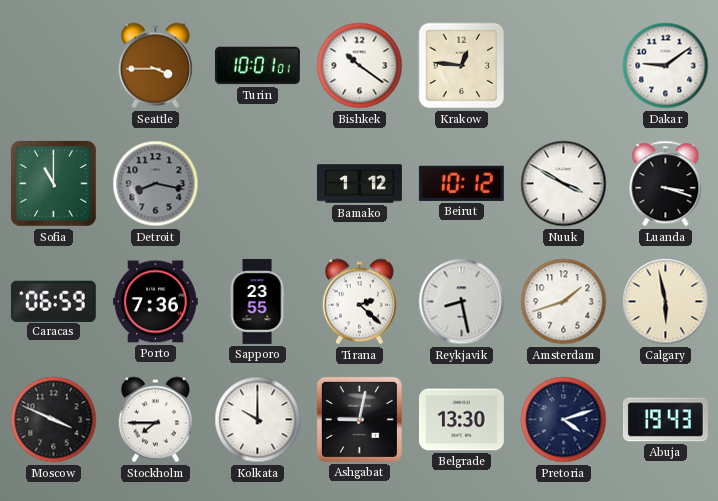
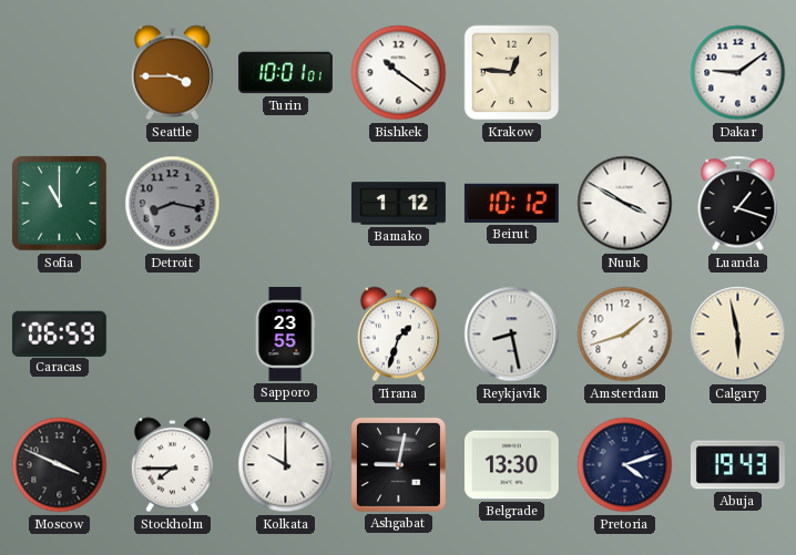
Luanda: 3:18 -> 1:18 (738, 204)
Porto: 7:36 -> none (155, 302)
Tirana: 2:22 -> 1:33 (398, 335)
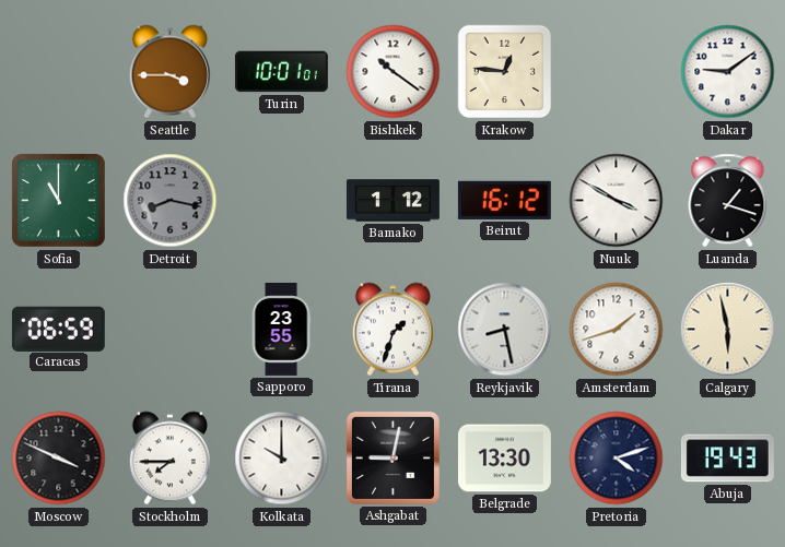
Beirut: 10:12 -> 16:12 (504, 200)
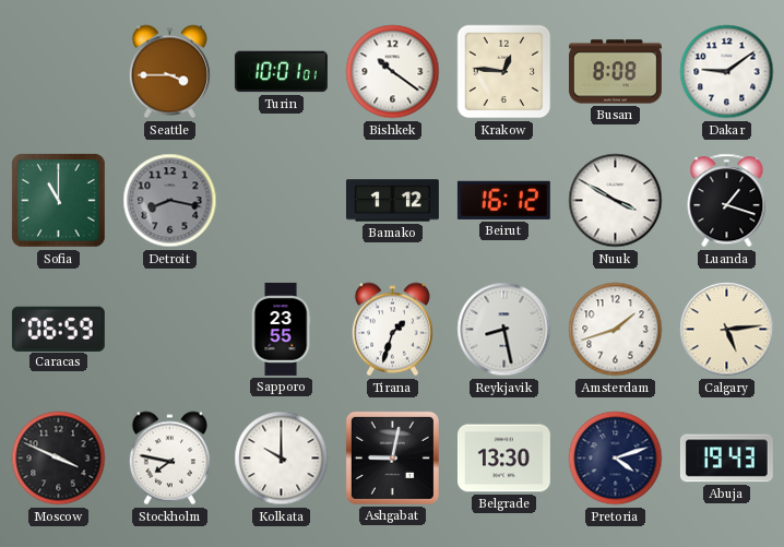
Busan: none -> 8:08 (615, 72)
Calgary: 5:58 -> 5:14 (727, 330)
Stockholm: 7:45 -> 7:47 (169, 459)
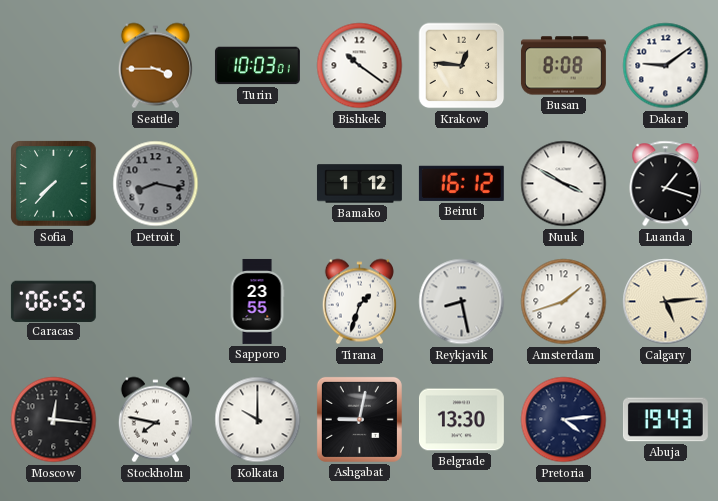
Turin: 10:01 -> 10:03 (257, 66)
Sofia: 11:00 -> 7:37 (54, 184)
Caracas: 06:59 -> 06:55 (53, 301)
Moscow: 3:49 -> 12:16 (54, 420)
Pretoria: 4:12 -> 4:14 (564, 420)
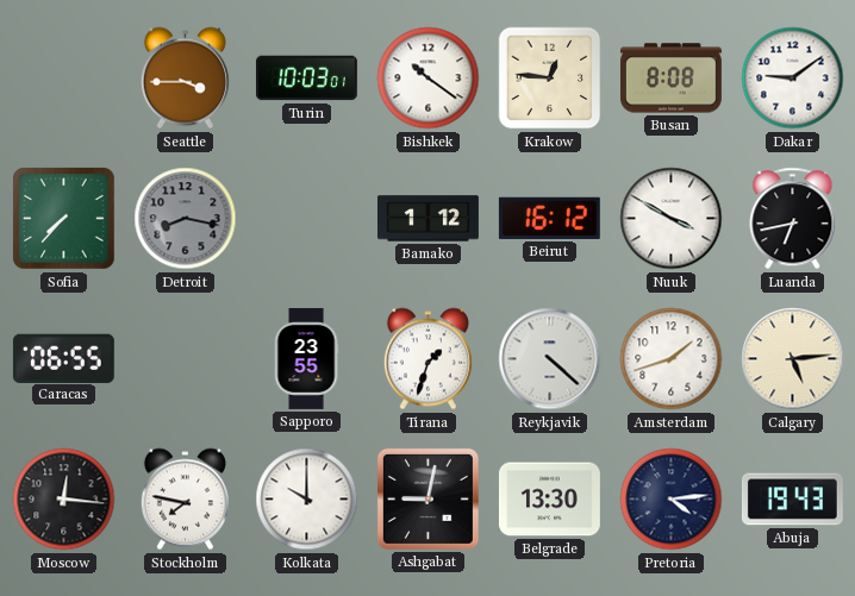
Luanda: 1:18 -> 6:43 (793, 219)
Reykjavik: 8:28 -> 4:22 (550, 359)
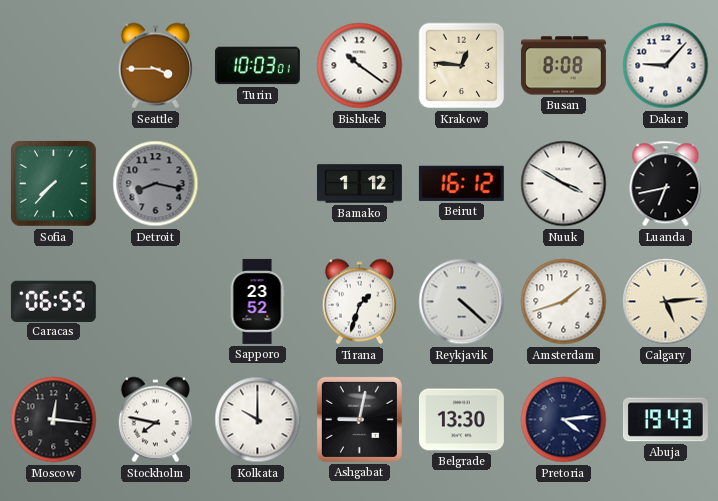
Dakar: 9:09 -> 9:07 (666, 66)
Sapporo: 23:55 -> 23:52 (257, 301)
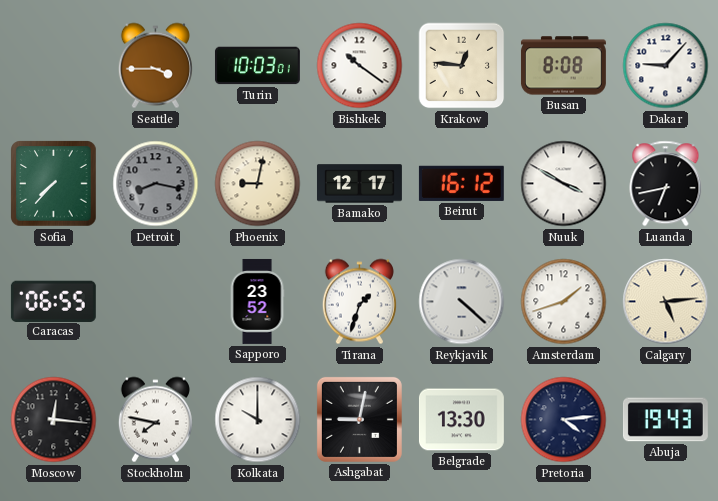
Phoenix: none -> 9:02 (258, 184)
Bamako: 1:12 -> 12:17 (359, 184)
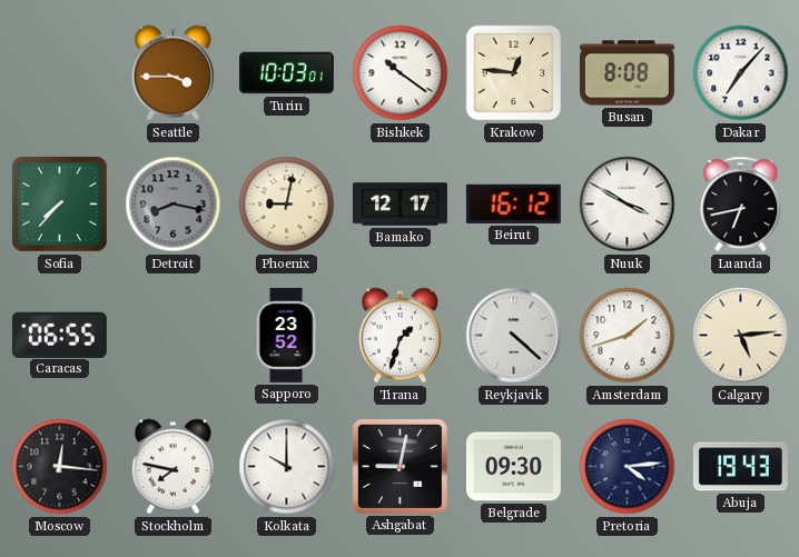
Dakar: 9:07 -> 7:07 (741, 73)
Belgrade: 13:30 -> 09:30 (513, 467)
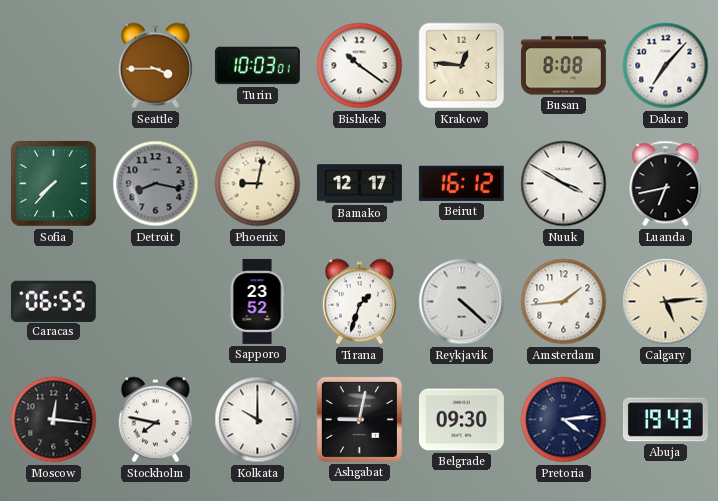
Amsterdam: 1:42 -> 1:44 (564, 302)
